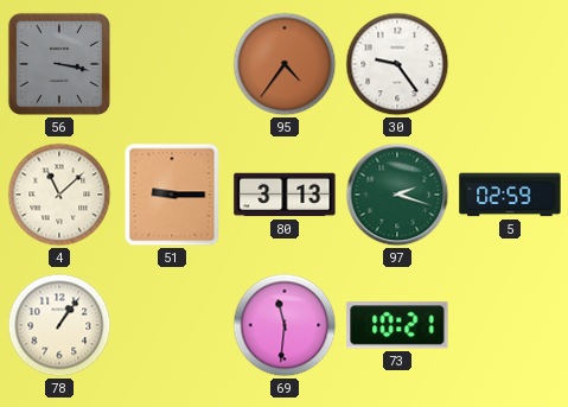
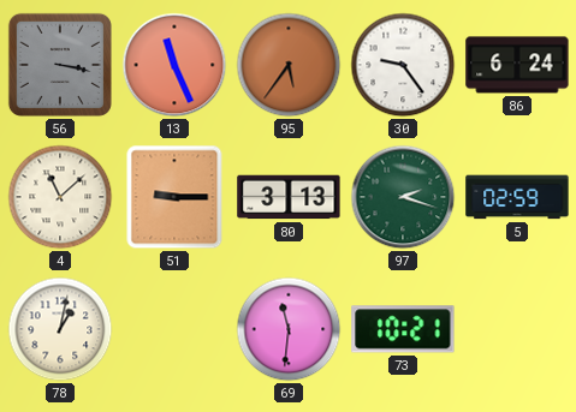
13: none -> 11:26 (174, 65)
95: 4:36 -> 5:36 (289, 65)
86: none -> 6:24 (517, 65)
78: 1:06 -> 1:02 (60, 329)
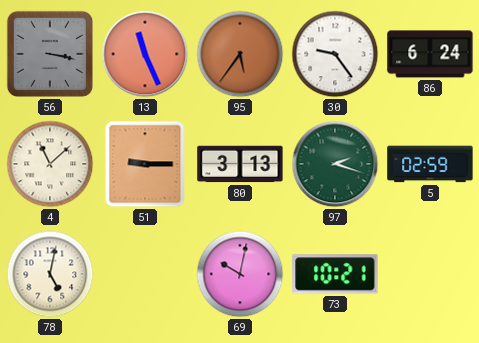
78: 1:02 -> 5:02 (50, 274)
69: 11:31 -> 10:02 (240, 274)
